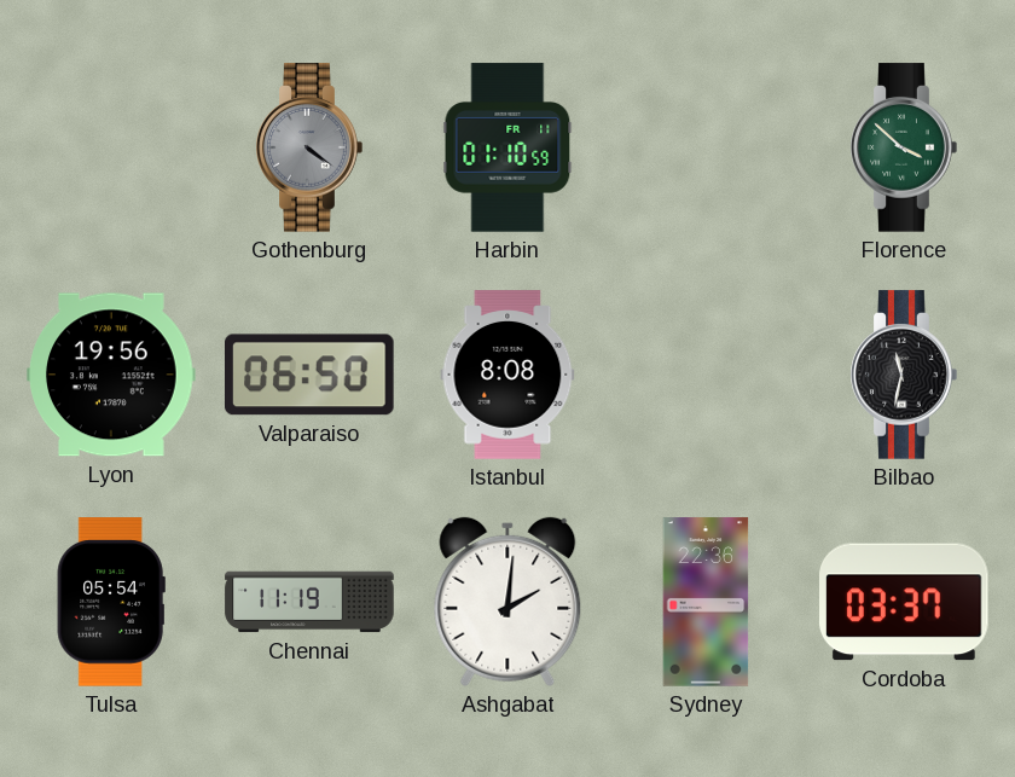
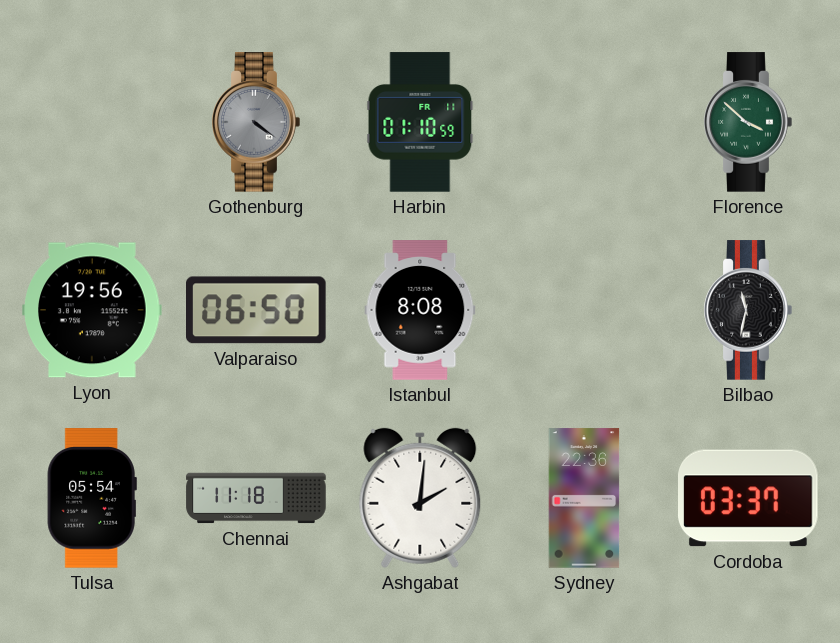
Chennai: 11:19 -> 11:18 (256, 498)
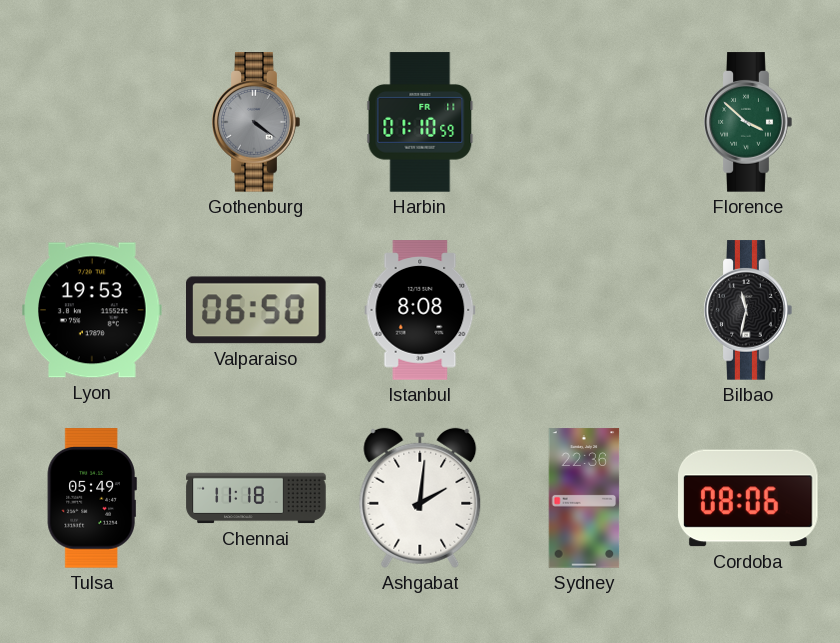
Lyon: 19:56 -> 19:53 (92, 310)
Tulsa: 05:54 -> 05:49 (92, 498)
Cordoba: 03:37 -> 08:06 (749, 498)
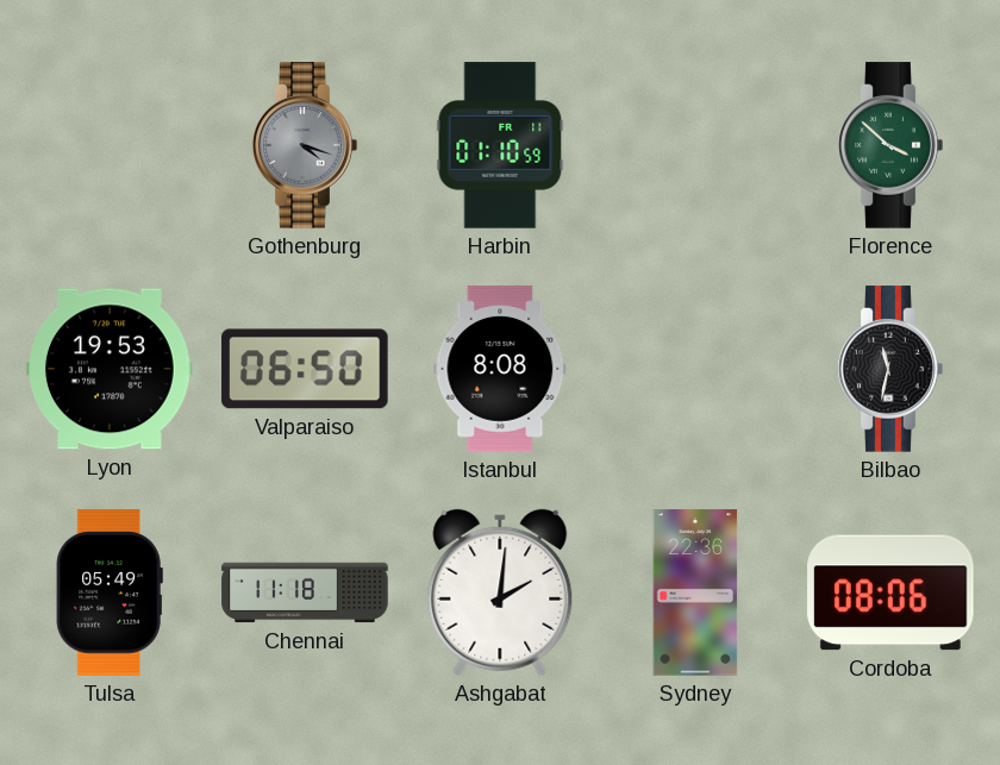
Gothenburg: 4:21 -> 4:18 (305, 145)
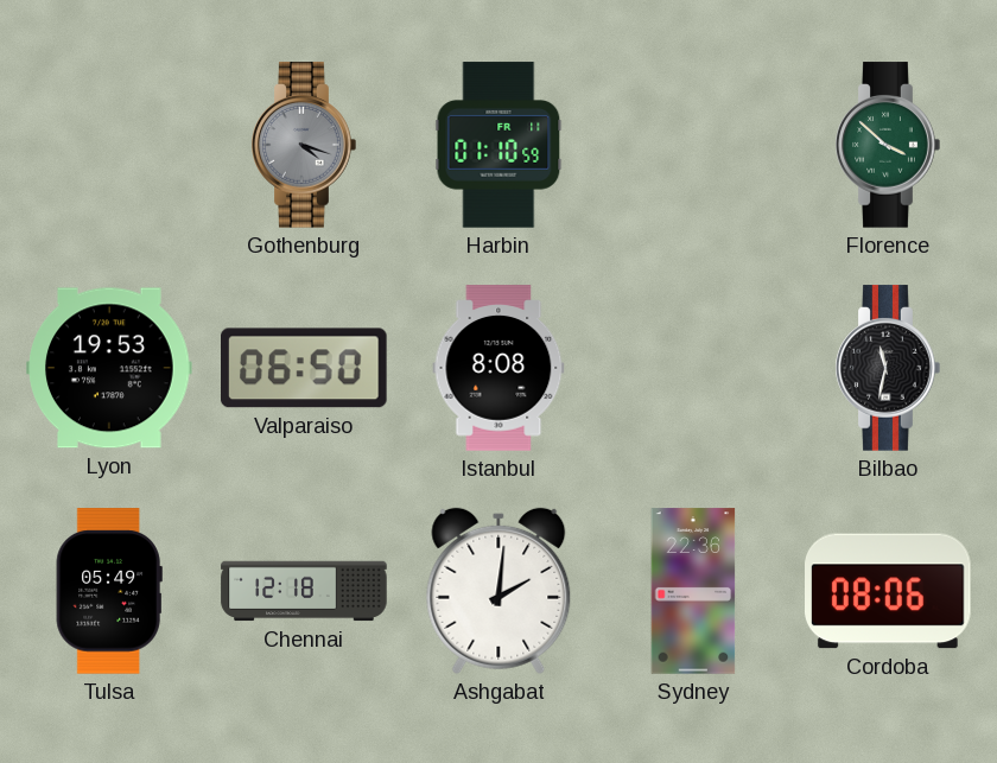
Chennai: 11:18 -> 12:18 (304, 591)
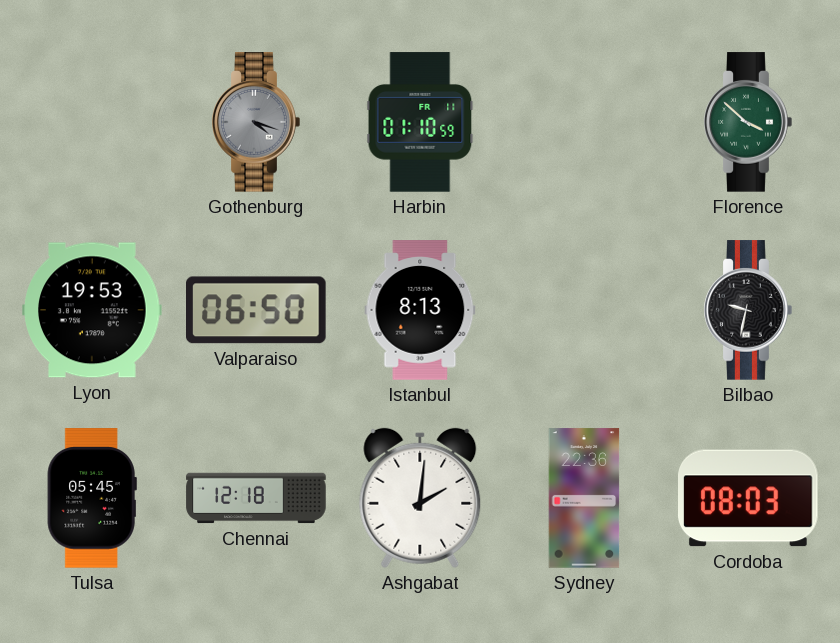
Istanbul: 8:08 -> 8:13 (420, 310)
Bilbao: 11:32 -> 9:32 (748, 310)
Tulsa: 05:49 -> 05:45 (92, 498)
Cordoba: 08:06 -> 08:03 (749, 498)
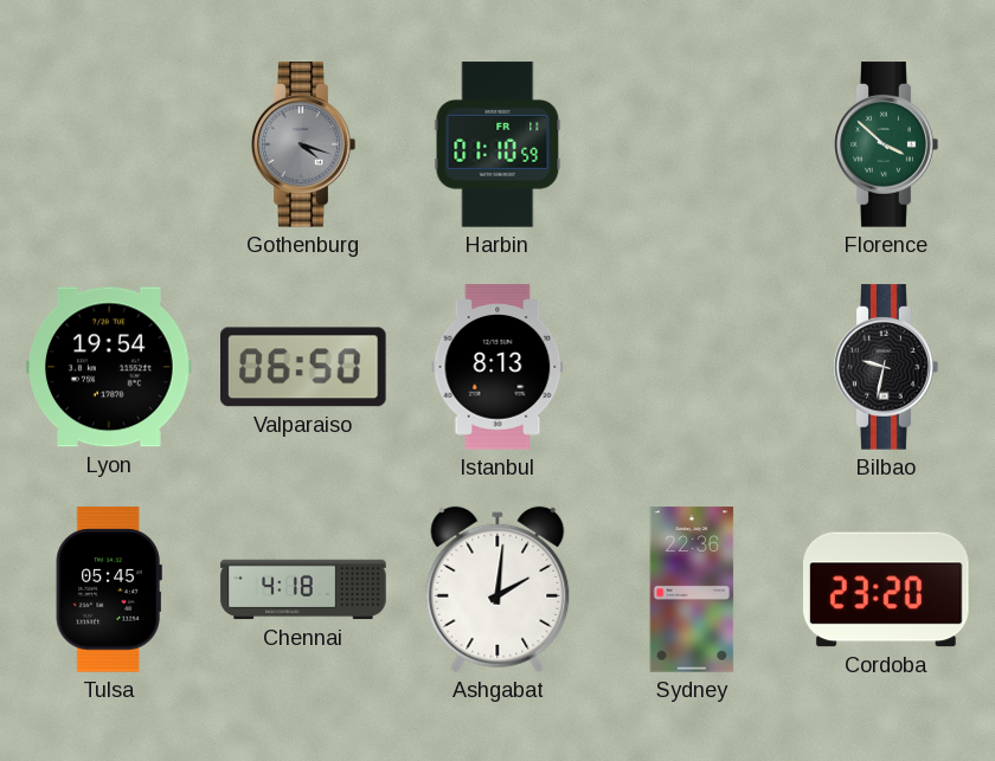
Lyon: 19:53 -> 19:54 (109, 367)
Chennai: 12:18 -> 4:18 (303, 589)
Cordoba: 08:03 -> 23:20 (887, 589)
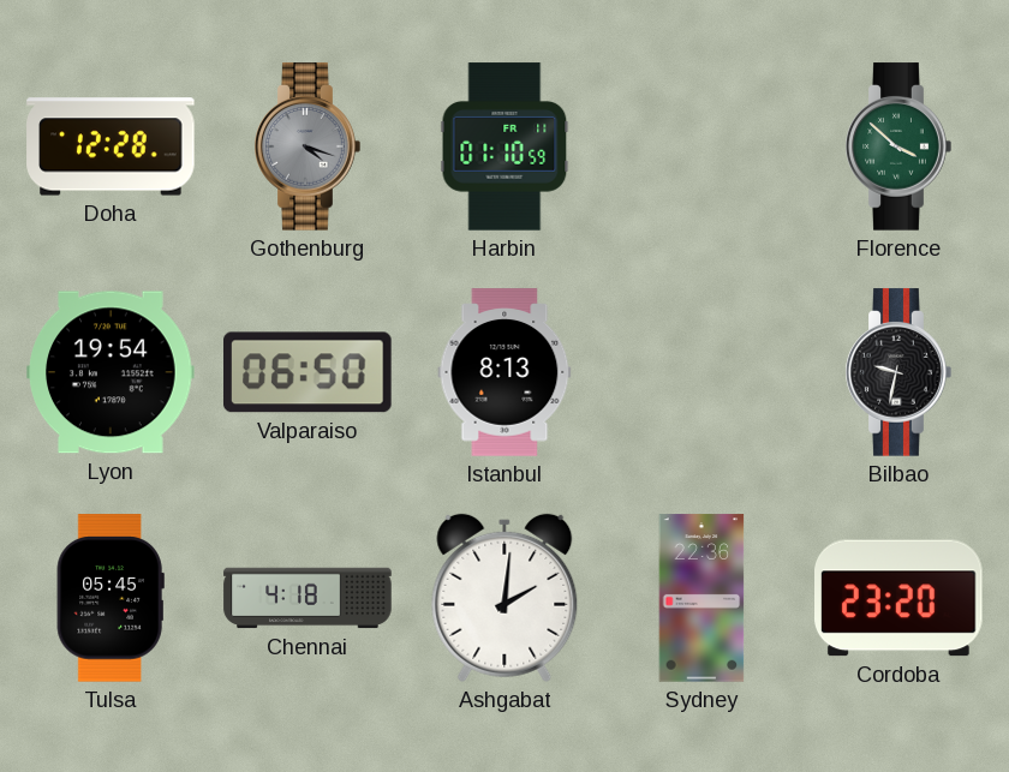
Doha: none -> 12:28 (111, 146)
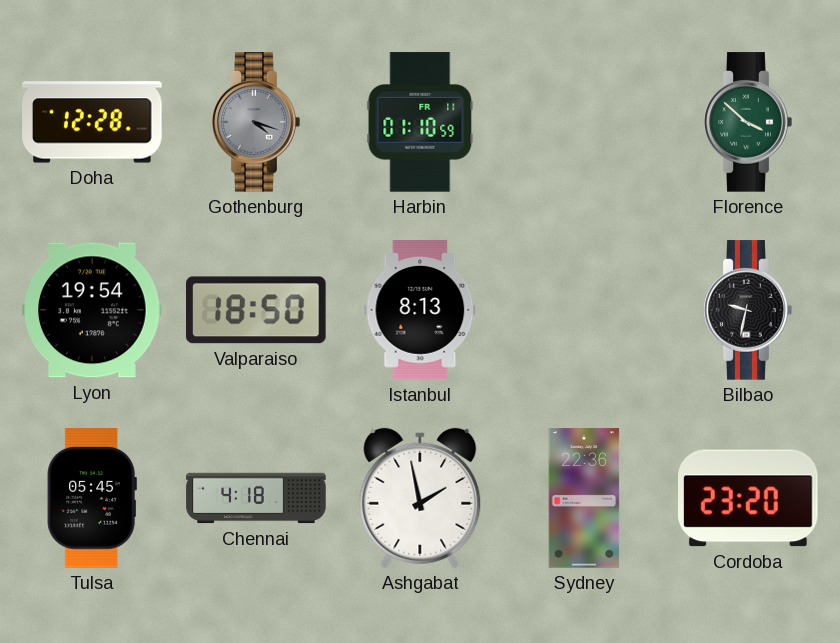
Valparaiso: 06:50 -> 18:50 (257, 310)
Ashgabat: 2:01 -> 1:58 (420, 498)
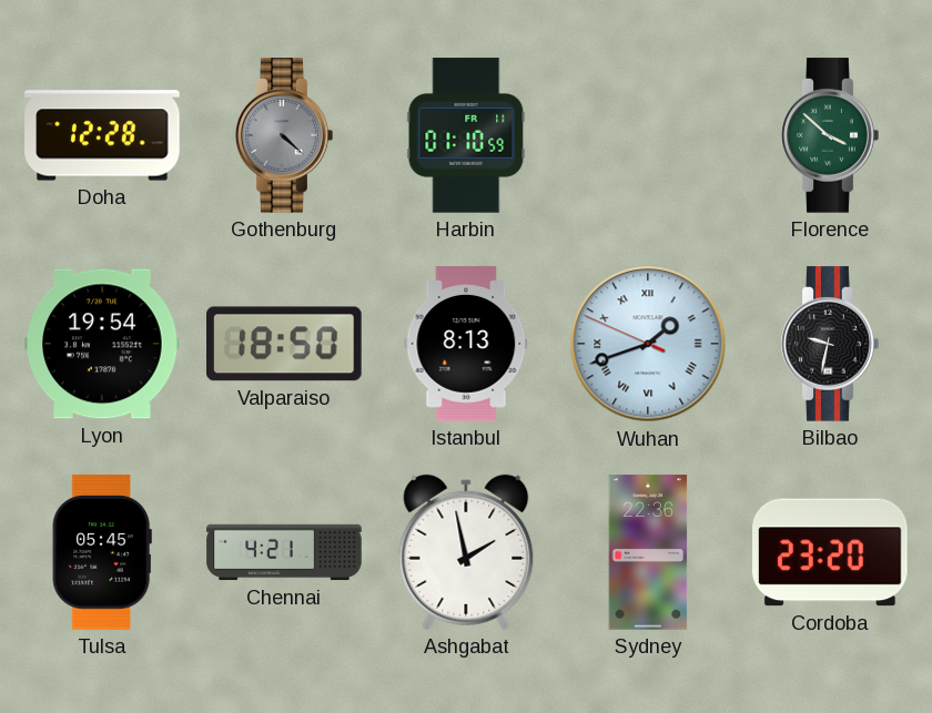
Gothenburg: 4:18 -> 4:22 (284, 135)
Wuhan: none -> 1:41 (648, 344)
Chennai: 4:18 -> 4:21 (284, 552)
